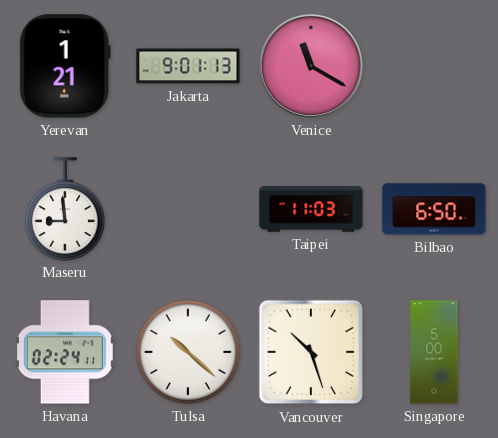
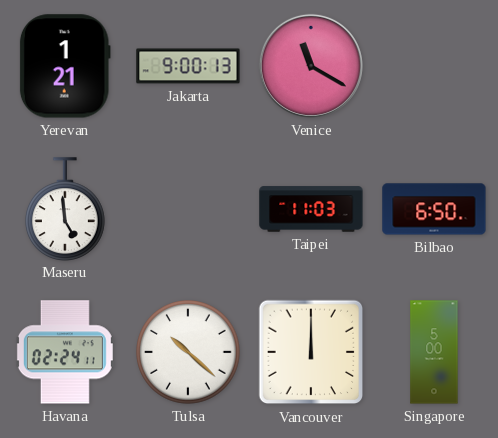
Jakarta: 9:01 -> 9:00 (188, 66)
Maseru: 8:59 -> 4:59 (66, 209)
Vancouver: 10:27 -> 12:00 (311, 352)
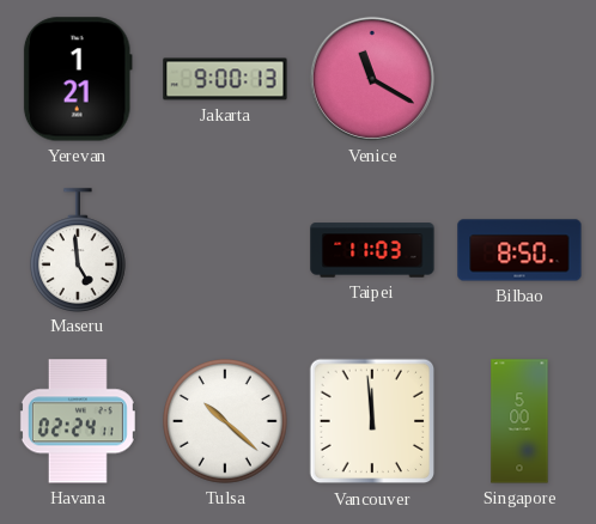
Bilbao: 6:50 -> 8:50 (519, 250)
Vancouver: 12:00 -> 11:59 (372, 421)
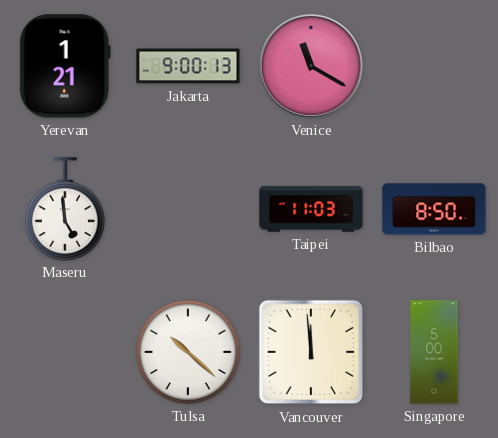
Havana: 02:24 -> none (78, 421)
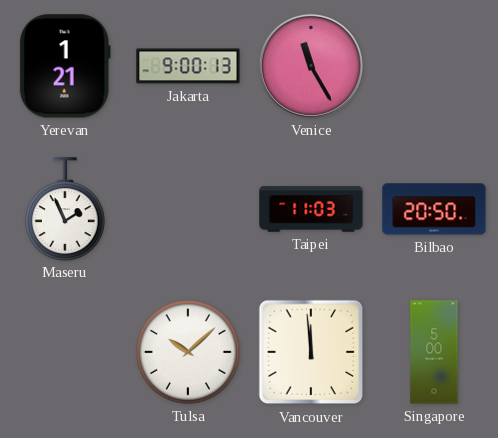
Venice: 11:20 -> 11:25 (311, 66)
Maseru: 4:59 -> 1:56 (66, 209)
Bilbao: 8:50 -> 20:50 (434, 209)
Tulsa: 10:22 -> 10:08 (189, 353)
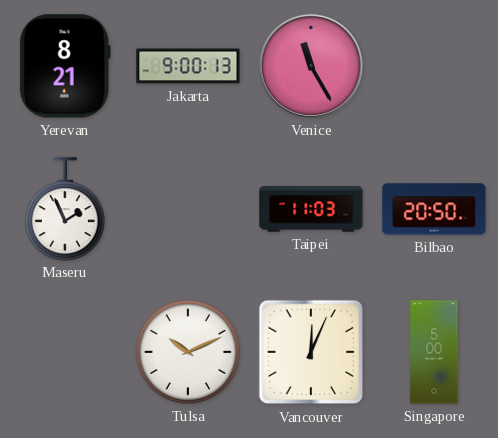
Yerevan: 1:21 -> 8:21 (65, 66)
Tulsa: 10:08 -> 10:11 (189, 353)
Vancouver: 11:59 -> 12:04 (311, 352)
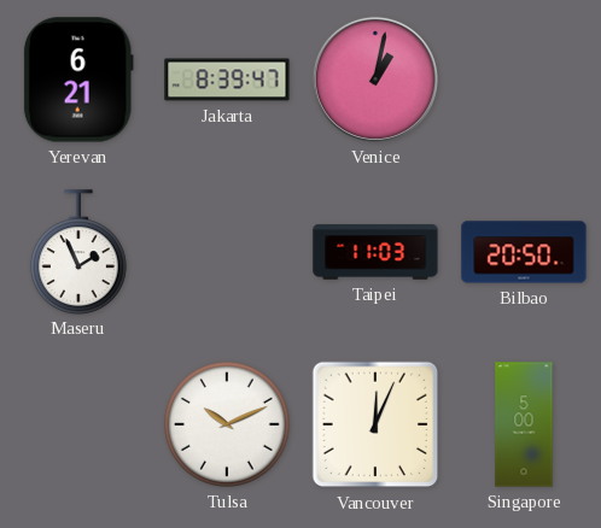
Yerevan: 8:21 -> 6:21 (78, 80)
Jakarta: 9:00 -> 8:39 (227, 80)
Venice: 11:25 -> 1:02 (375, 80)
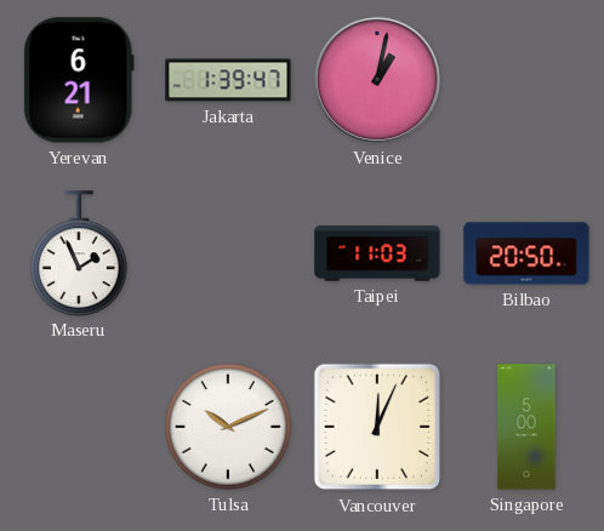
Jakarta: 8:39 -> 1:39 (228, 80)
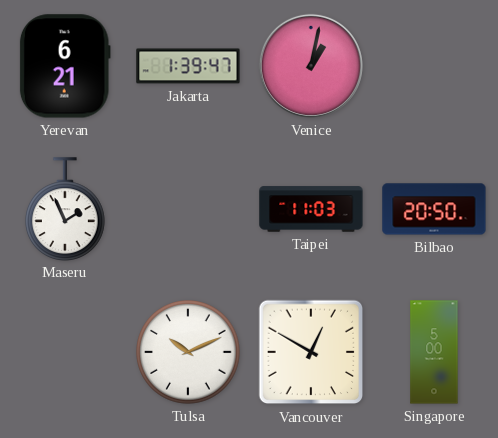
Vancouver: 12:04 -> 12:50 (311, 352)
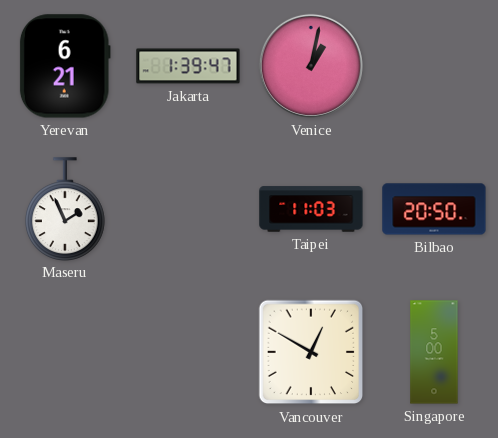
Tulsa: 10:11 -> none (189, 353)
